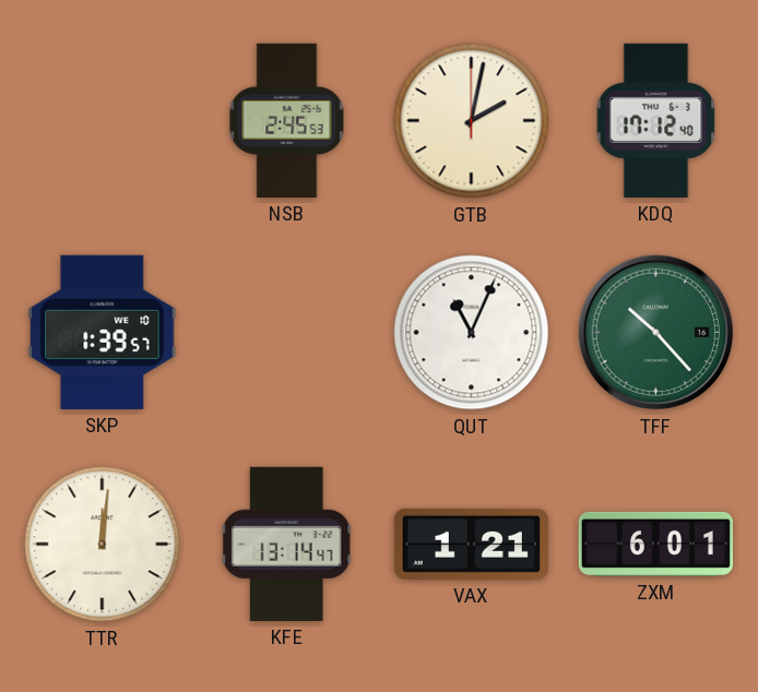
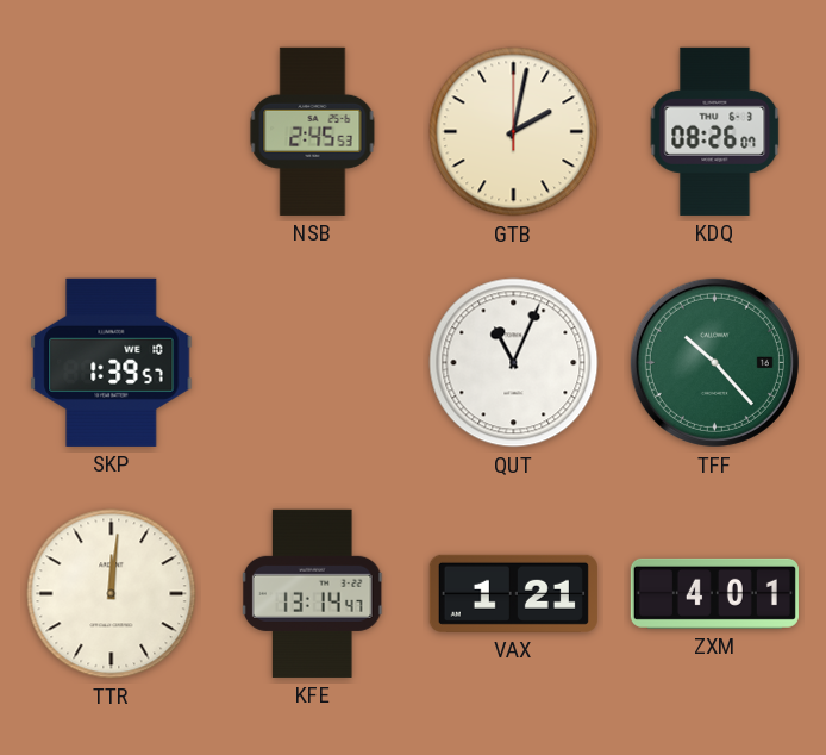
KDQ: 17:12 -> 08:26 (715, 131)
ZXM: 6:01 -> 4:01 (714, 593)
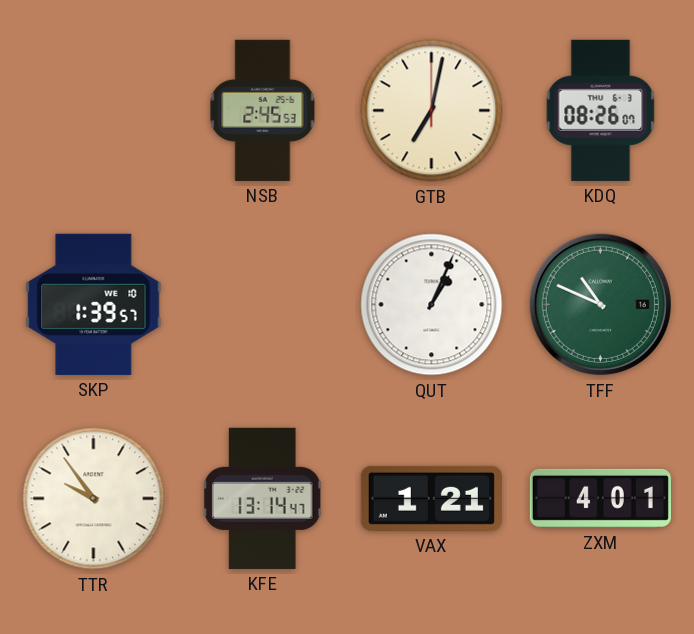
GTB: 2:02 -> 7:02 (432, 111)
QUT: 11:04 -> 1:04 (432, 305)
TFF: 10:23 -> 10:49 (600, 304)
TTR: 12:01 -> 9:54 (94, 499)
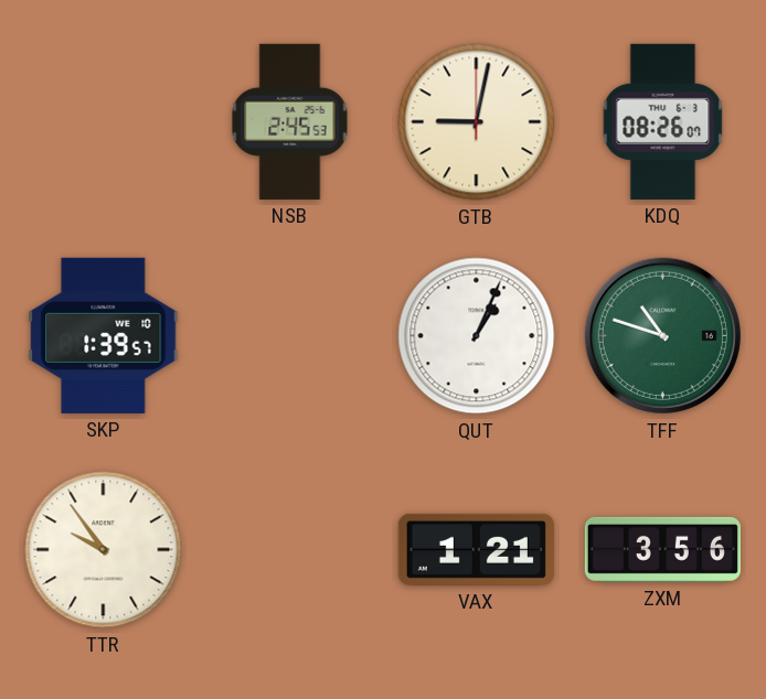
GTB: 7:02 -> 9:02 (477, 122)
TFF: 10:49 -> 10:48 (662, 335)
KFE: 13:14 -> none (263, 498)
ZXM: 4:01 -> 3:56 (662, 549)
